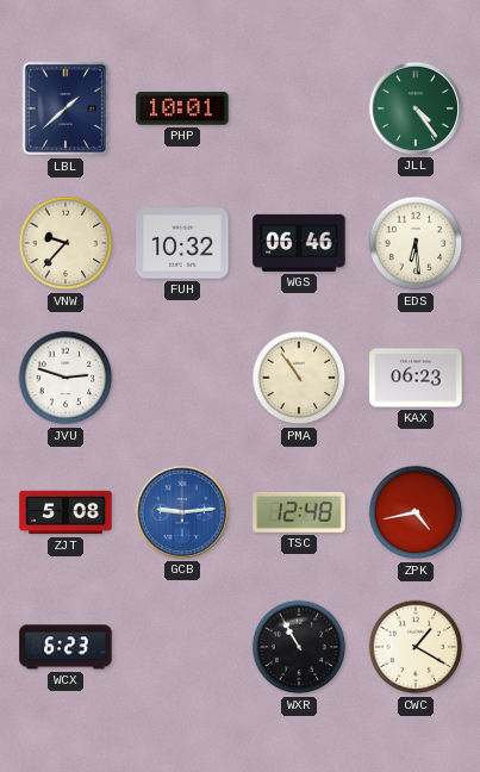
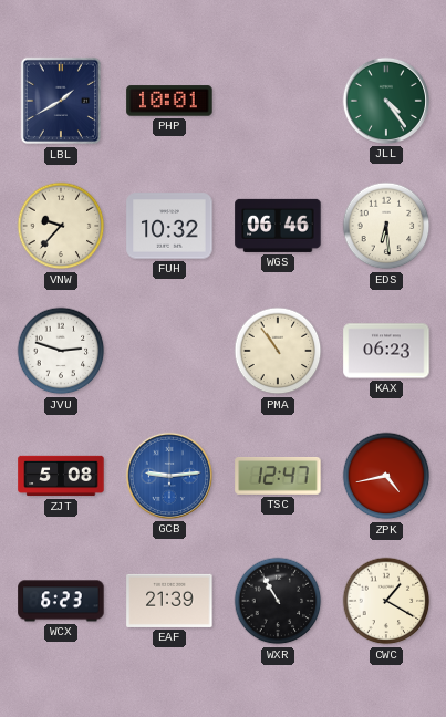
LBL: 1:38 -> 1:40 (60, 101)
TSC: 12:48 -> 12:47 (278, 477)
EAF: none -> 21:39 (169, 601)
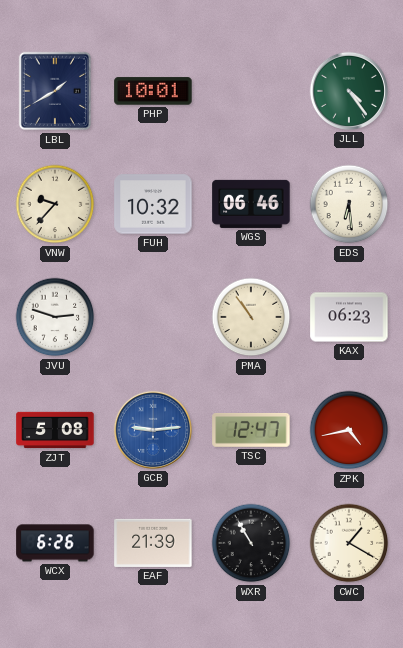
WCX: 6:23 -> 6:26 (55, 543)
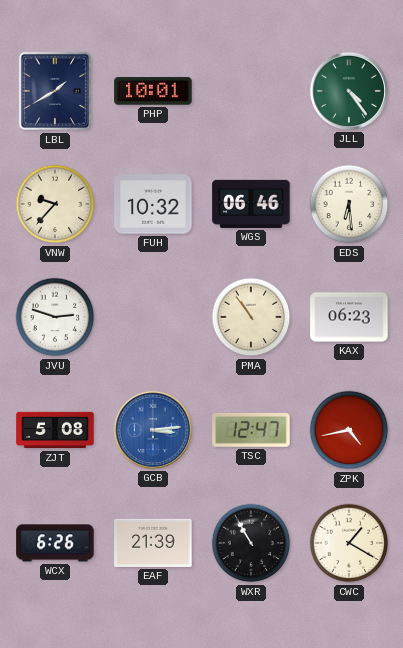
GCB: 9:14 -> 3:14 (153, 430)
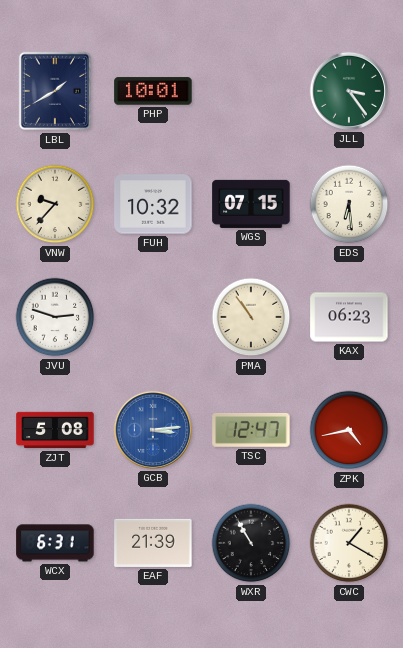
JLL: 4:24 -> 3:24 (349, 91)
WGS: 06:46 -> 07:15 (251, 204)
WCX: 6:26 -> 6:31 (55, 543)
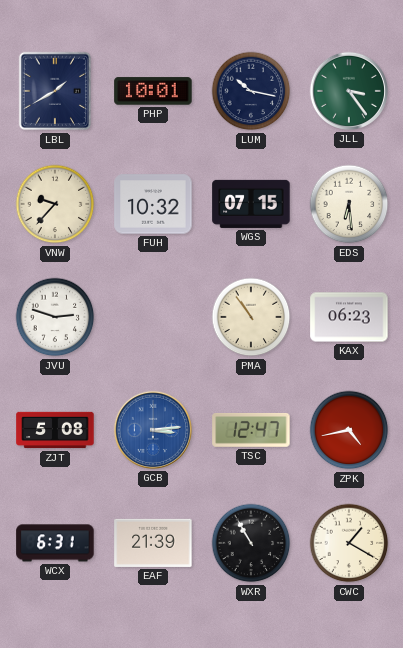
LUM: none -> 10:17 (251, 91)
